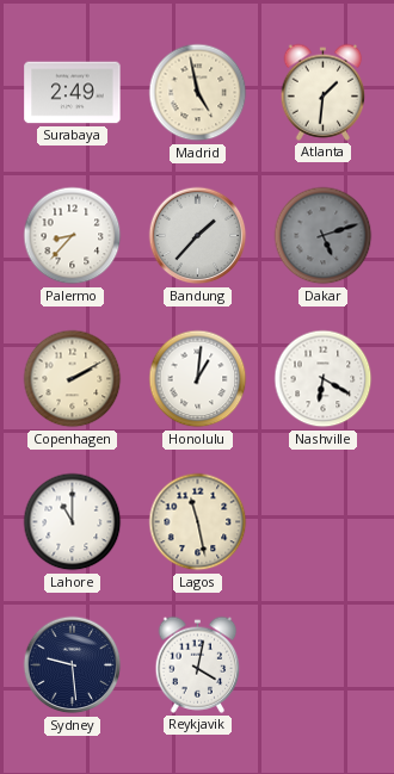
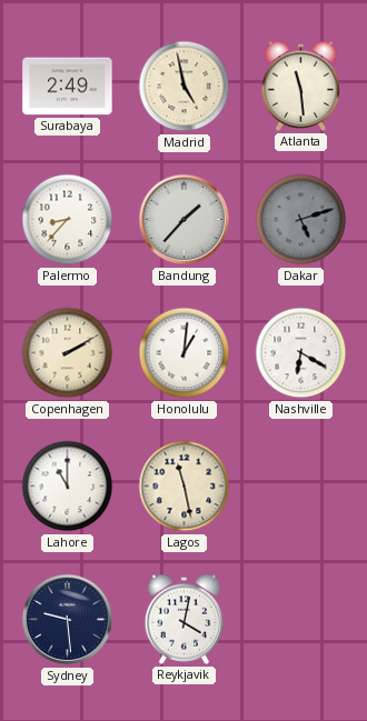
Atlanta: 1:31 -> 11:29 (301, 86)
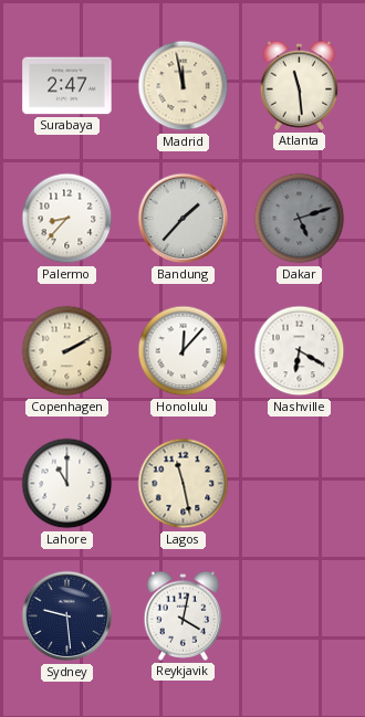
Surabaya: 2:49 -> 2:47 (67, 86)
Madrid: 4:58 -> 11:58 (184, 86)
Honolulu: 1:01 -> 12:07 (184, 351)
